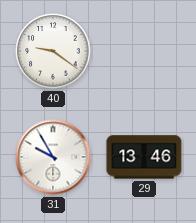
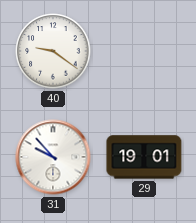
31: 9:55 -> 9:53 (53, 157)
29: 13:46 -> 19:01 (144, 157)
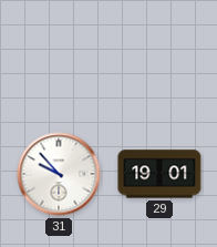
40: 9:21 -> none (53, 51)
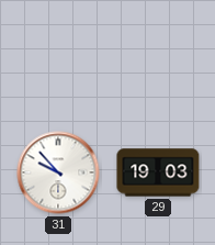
29: 19:01 -> 19:03 (158, 172)
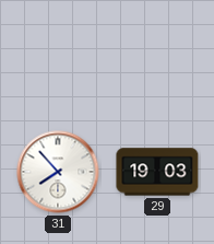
31: 9:53 -> 7:53 (58, 172)
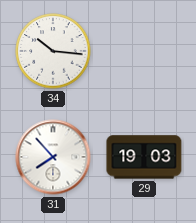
34: none -> 10:16 (53, 51)
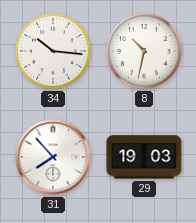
8: none -> 10:32 (144, 51)
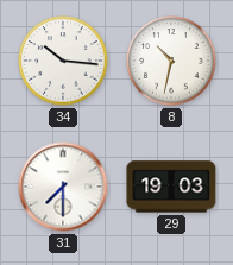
31: 7:53 -> 7:30 (63, 187)
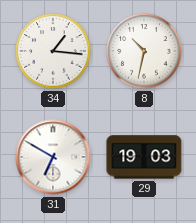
34: 10:16 -> 1:16 (53, 51)
31: 7:30 -> 6:50 (53, 157)
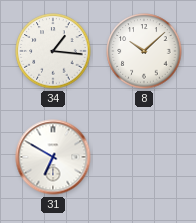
8: 10:32 -> 10:08 (144, 51)
29: 19:03 -> none (144, 157)
